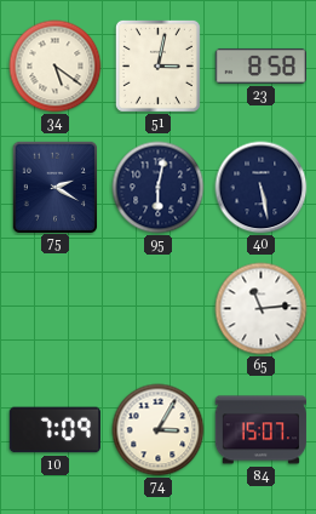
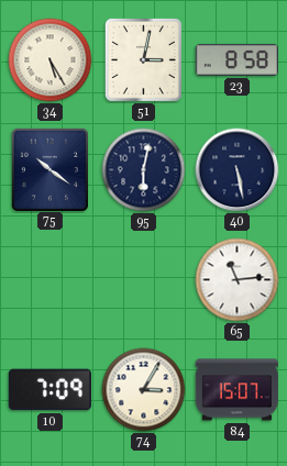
34: 5:21 -> 5:25 (51, 60)
75: 2:20 -> 10:21 (49, 169)
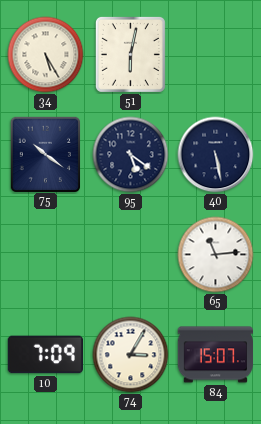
51: 3:02 -> 6:02 (130, 54)
23: 8:58 -> none (236, 59)
95: 6:02 -> 5:21 (131, 155)
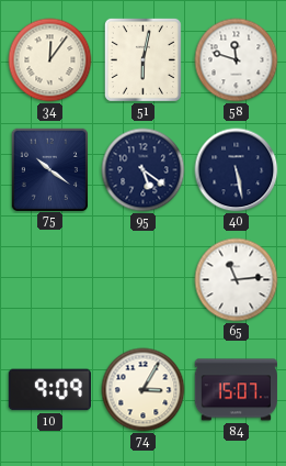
34: 5:25 -> 12:06 (50, 60)
58: none -> 11:48 (237, 60)
10: 7:09 -> 9:09 (49, 390)
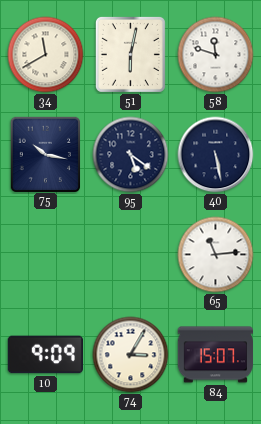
34: 12:06 -> 11:40 (46, 55)
75: 10:21 -> 10:17 (45, 154)
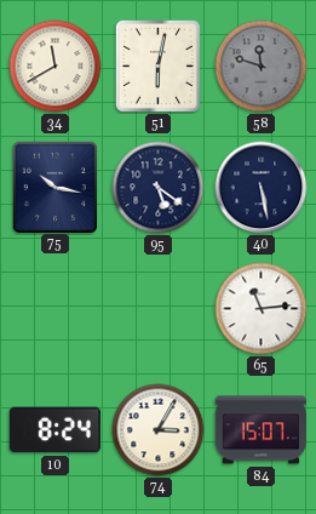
58 dial: white -> grey (262, 67)
10: 9:09 -> 8:24 (54, 430)
